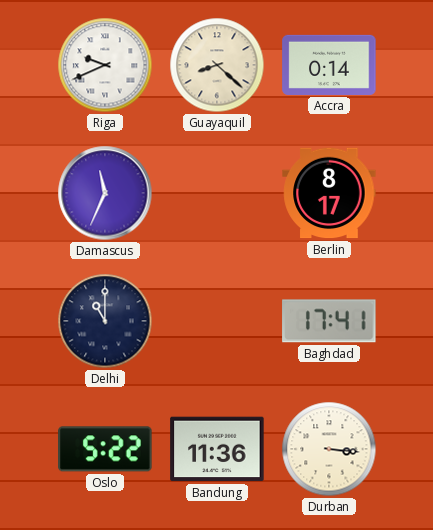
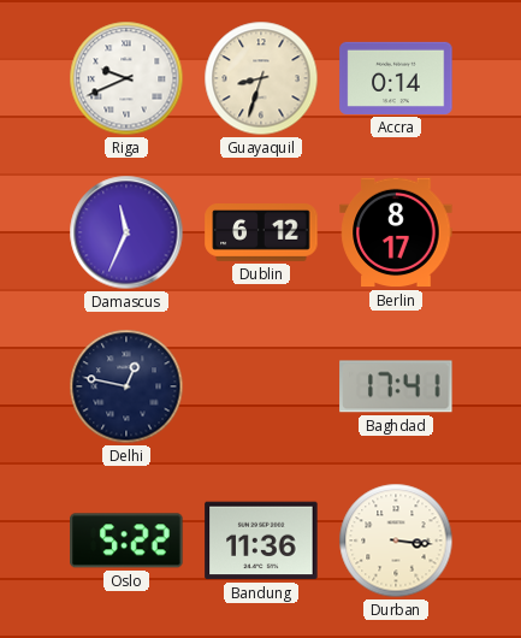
Guayaquil: 8:22 -> 8:33 (261, 78)
Dublin: none -> 6:12 (261, 234)
Delhi: 11:00 -> 12:47 (126, 386)
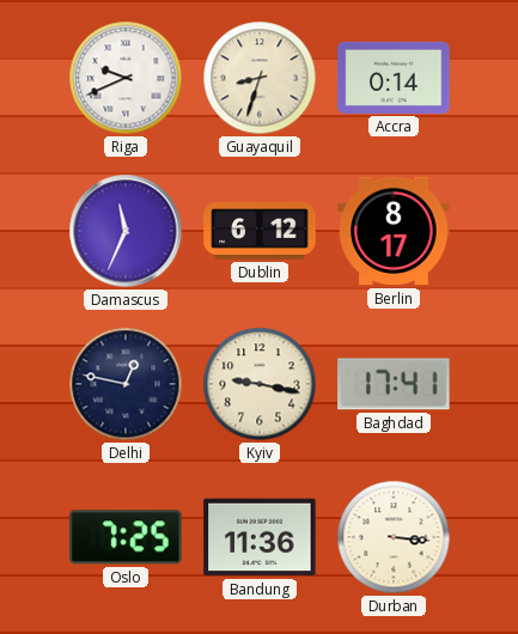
Kyiv: none -> 9:17 (260, 384)
Oslo: 5:22 -> 7:25 (126, 537)
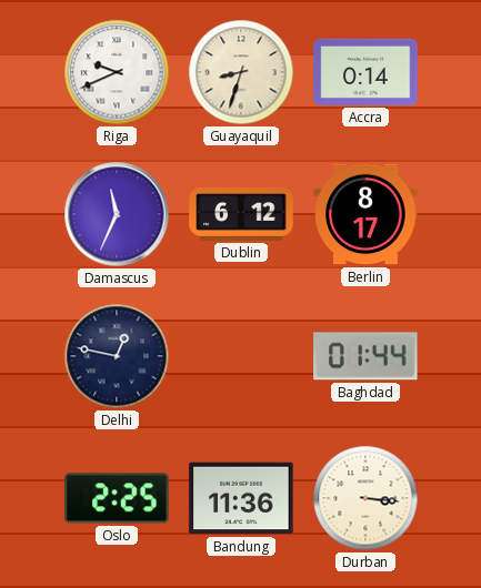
Kyiv: 9:17 -> none (260, 384)
Baghdad: 17:41 -> 01:44 (365, 356)
Oslo: 7:25 -> 2:25 (117, 498)
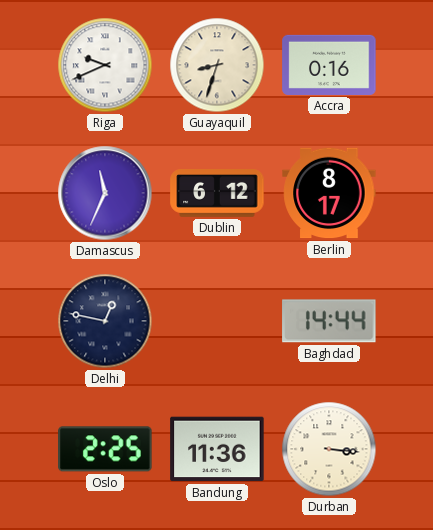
Accra: 0:14 -> 0:16 (329, 65)
Baghdad: 01:44 -> 14:44 (329, 321)
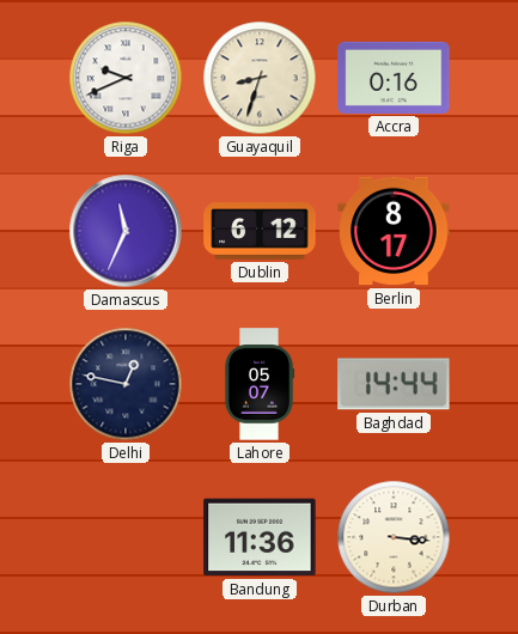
Lahore: none -> 05:07 (260, 384)
Oslo: 2:25 -> none (105, 449)
